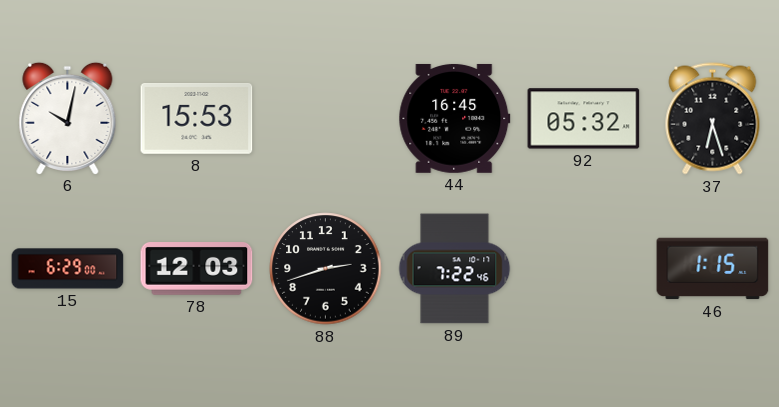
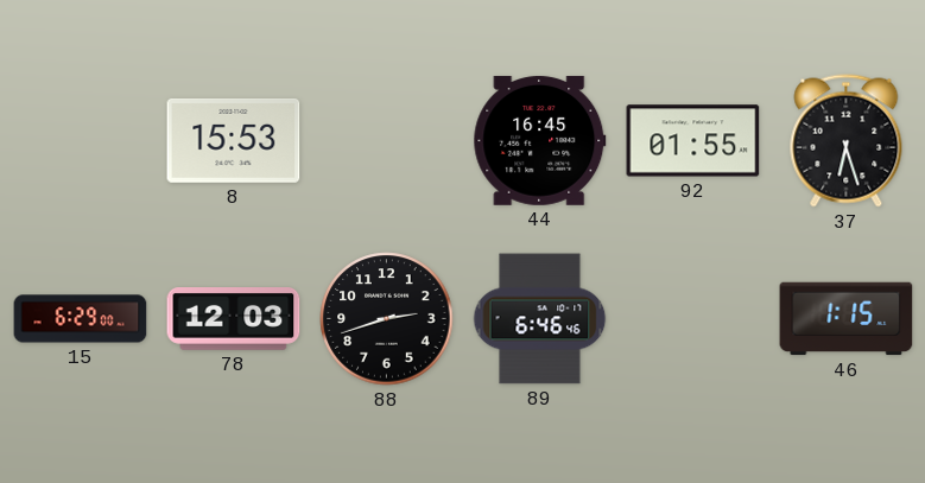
6: 10:02 -> none (68, 118)
92: 05:32 -> 01:55 (693, 141)
89: 7:22 -> 6:46 (540, 319)
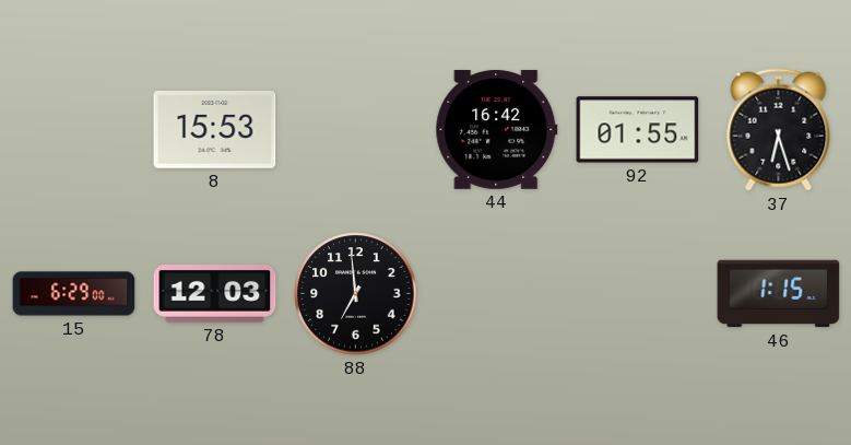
44: 16:45 -> 16:42 (497, 129)
88: 2:42 -> 6:59 (356, 294)
89: 6:46 -> none (540, 319)
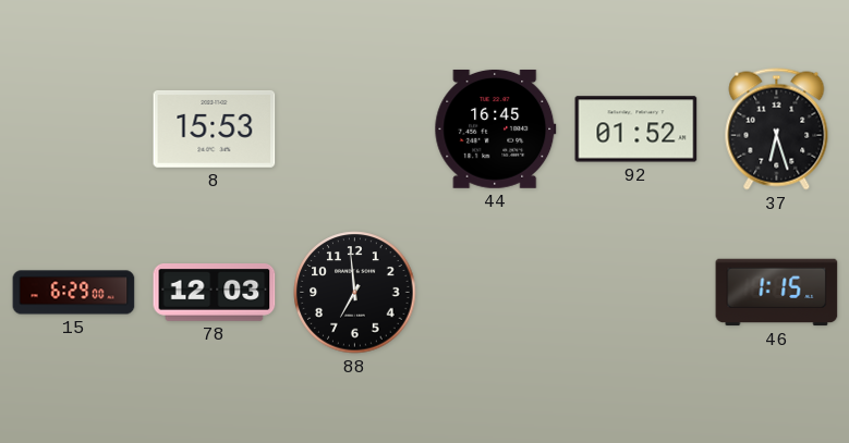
44: 16:42 -> 16:45 (496, 128)
92: 01:55 -> 01:52 (636, 130)
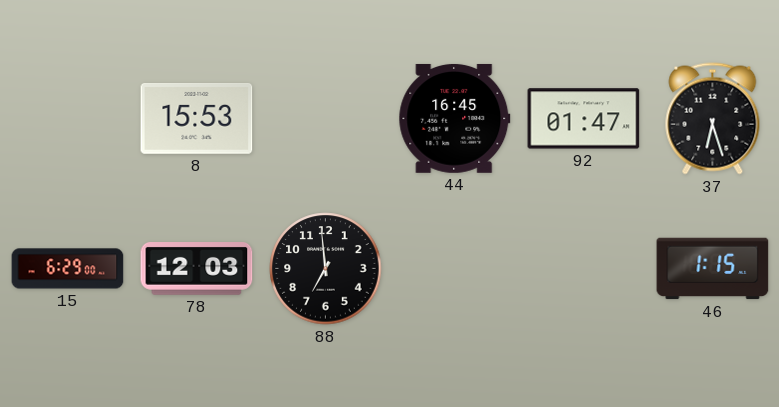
92: 01:52 -> 01:47 (584, 119)
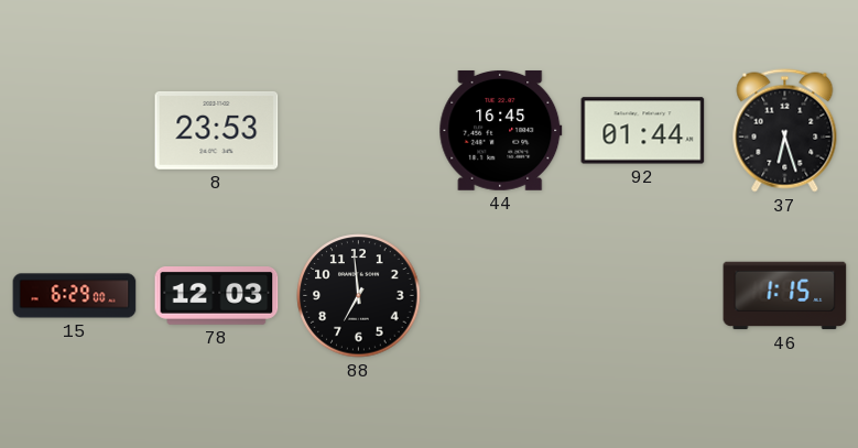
8: 15:53 -> 23:53 (217, 130)
92: 01:47 -> 01:44 (643, 131)
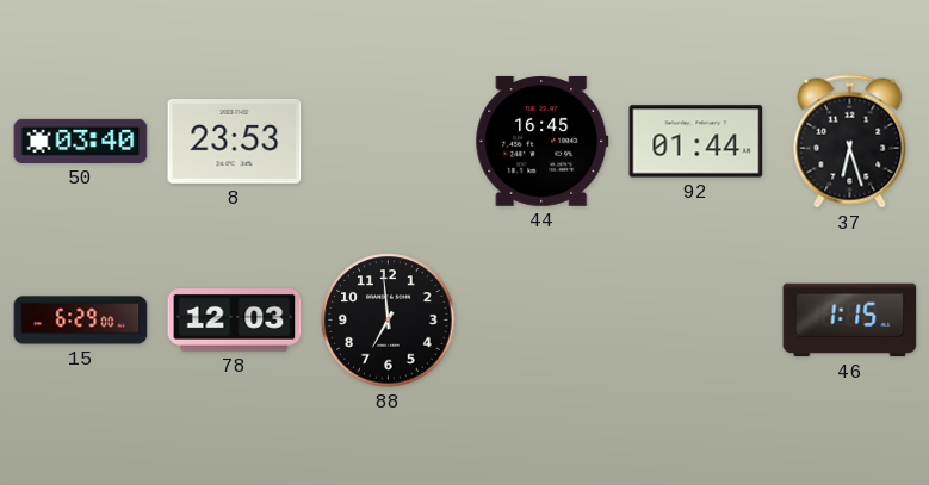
50: none -> 03:40 (81, 141)
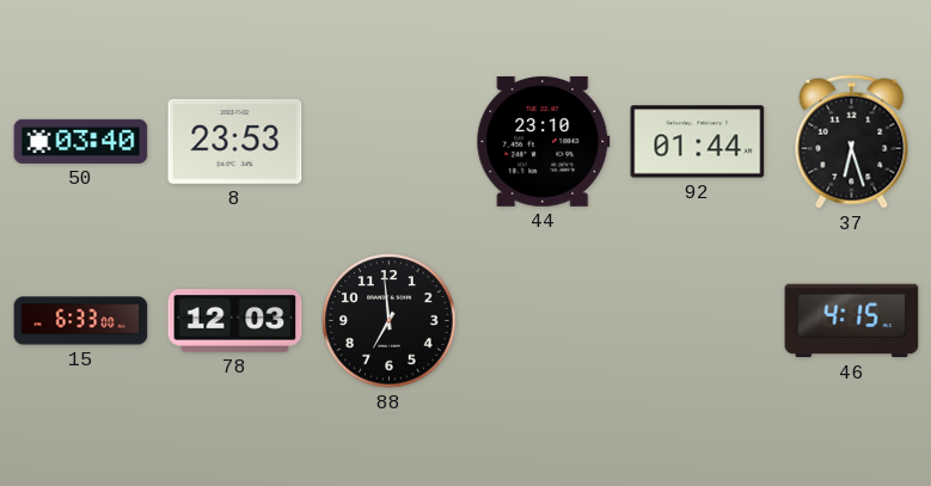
44: 16:45 -> 23:10 (544, 141)
15: 6:29 -> 6:33 (81, 321)
46: 1:15 -> 4:15 (852, 321)
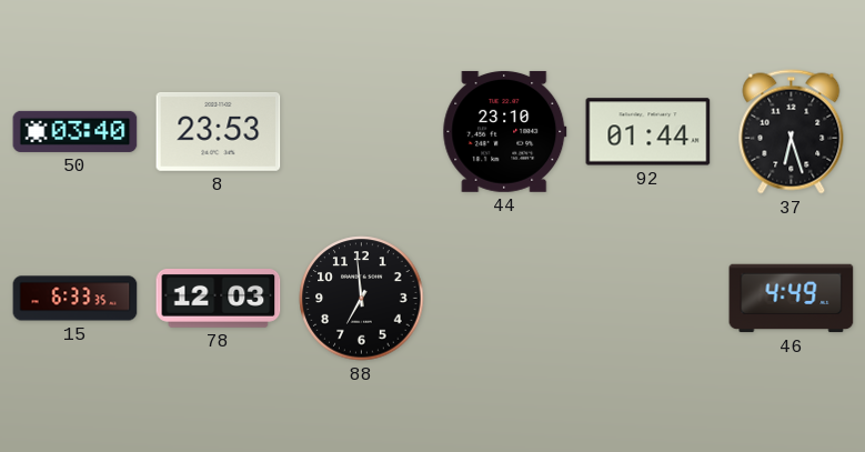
15: 6:33:00 -> 6:33:35 (76, 299)
46: 4:15 -> 4:49 (792, 299)
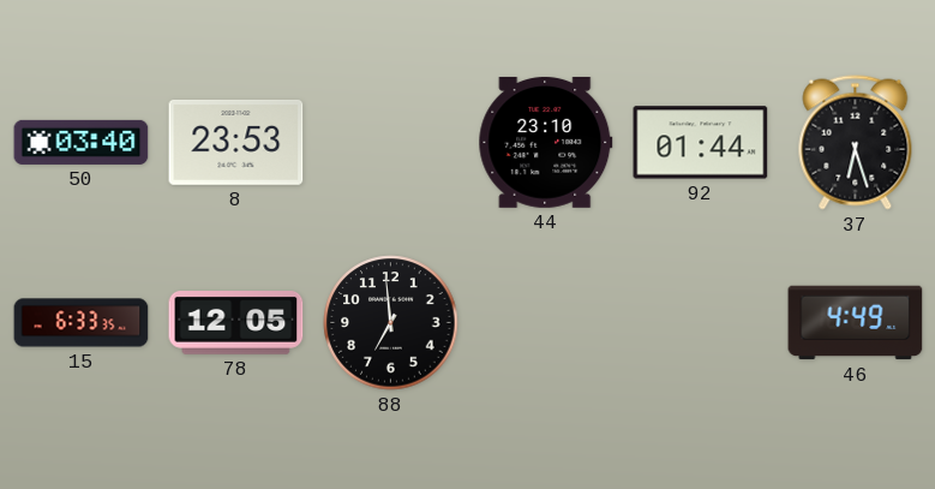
78: 12:03 -> 12:05 (236, 323)
